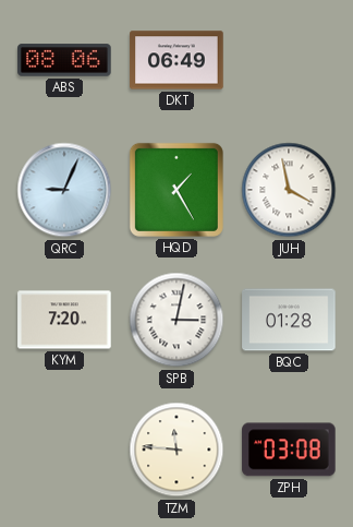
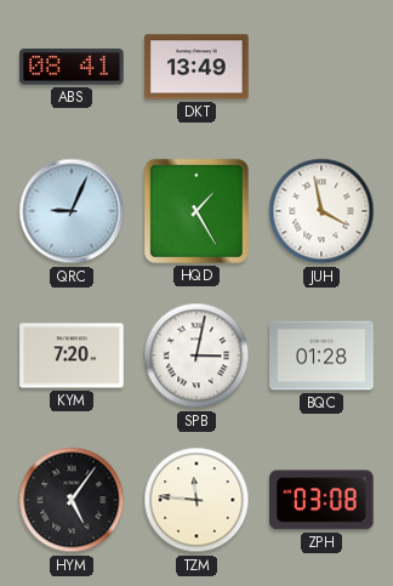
ABS: 08:06 -> 08:41 (72, 67)
DKT: 06:49 -> 13:49 (196, 67)
HYM: none -> 5:06 (72, 500)
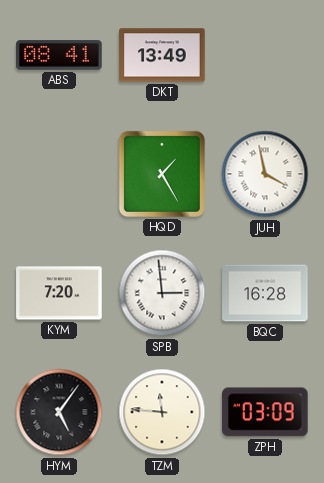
QRC: 9:04 -> none (72, 211)
SPB: 3:02 -> 2:59 (162, 293)
BQC: 01:28 -> 16:28 (265, 293)
ZPH: 03:08 -> 03:09 (265, 412)
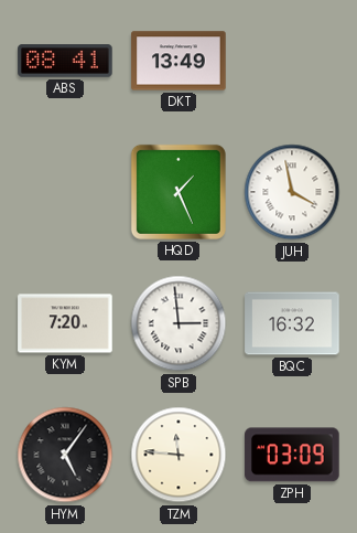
HQD: 1:25 -> 1:26 (178, 192)
BQC: 16:28 -> 16:32 (292, 323)
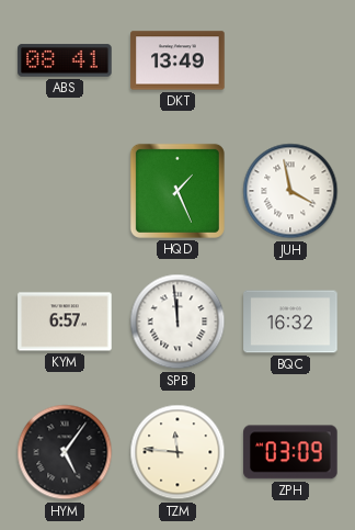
KYM: 7:20 -> 6:57 (65, 322)
SPB: 2:59 -> 11:59 (177, 322)
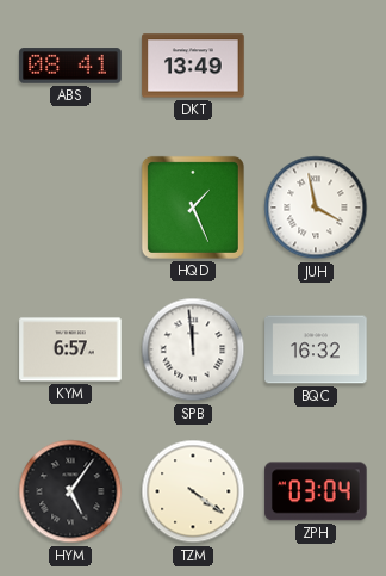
TZM: 11:46 -> 4:21 (193, 491)
ZPH: 03:09 -> 03:04 (316, 491)
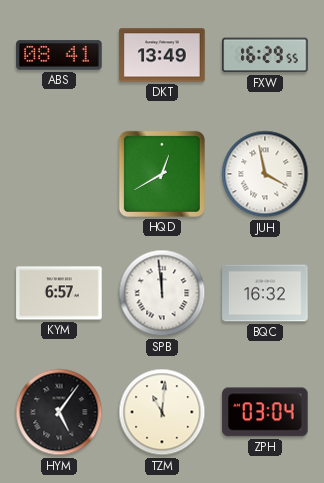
FXW: none -> 16:29 (265, 55)
HQD: 1:26 -> 12:40 (162, 174)
TZM: 4:21 -> 11:01 (162, 412)
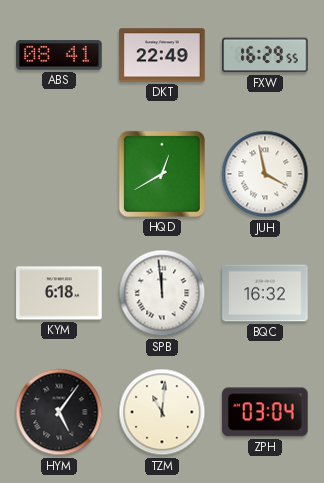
DKT: 13:49 -> 22:49 (162, 55)
KYM: 6:57 -> 6:18 (59, 293)
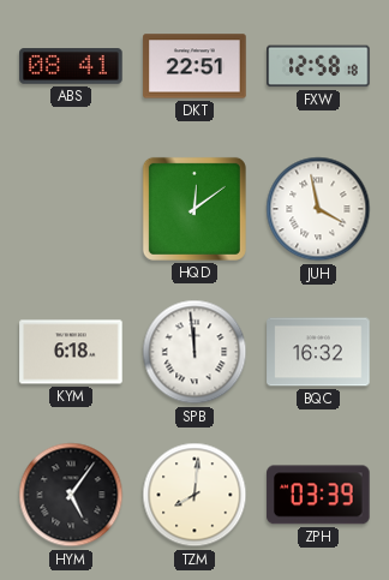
DKT: 22:49 -> 22:51 (194, 66)
FXW: 16:29 -> 12:58 (318, 66)
HQD: 12:40 -> 12:09 (194, 209)
TZM: 11:01 -> 8:01 (194, 495)
ZPH: 03:04 -> 03:39 (318, 495)
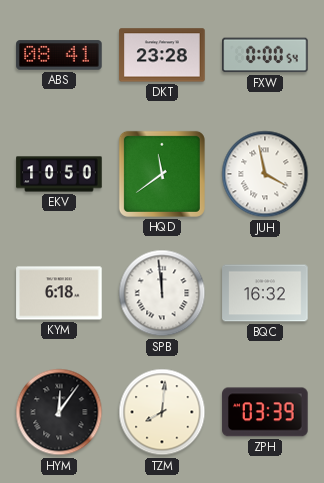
DKT: 22:51 -> 23:28 (162, 55)
FXW: 12:58 -> 0:00 (265, 55)
EKV: none -> 10:50 (59, 174)
HQD: 12:09 -> 11:39 (162, 174)
HYM: 5:06 -> 12:06 (59, 412)
